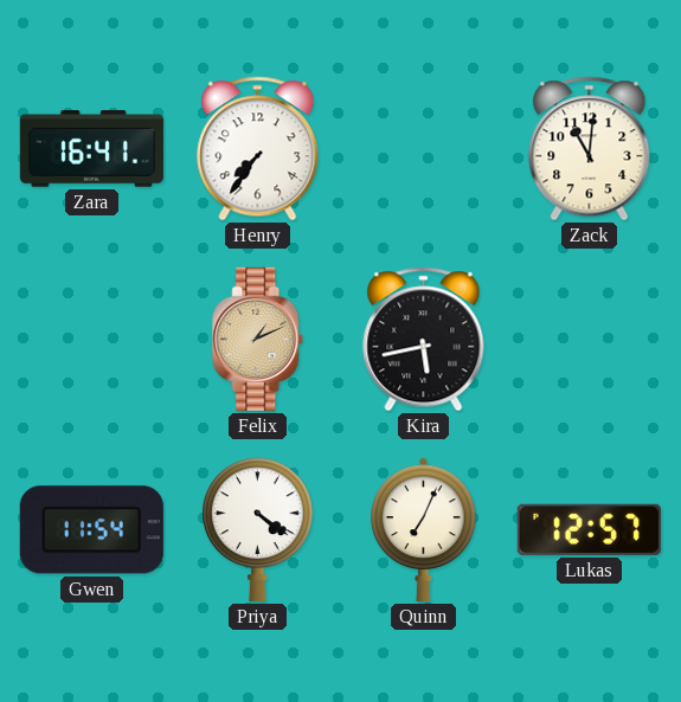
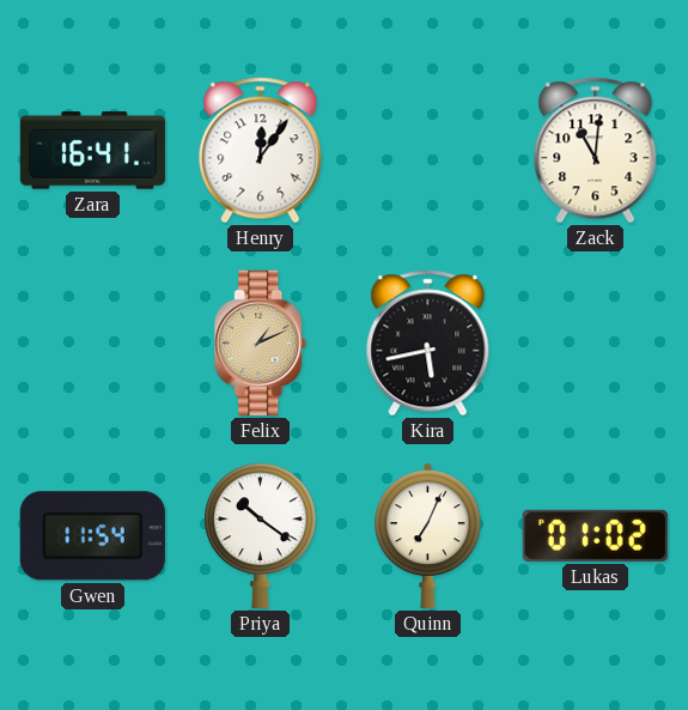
Henry: 7:36 -> 12:06 (261, 151)
Priya: 4:21 -> 10:21 (261, 535)
Lukas: 12:57 -> 01:02 (595, 535)
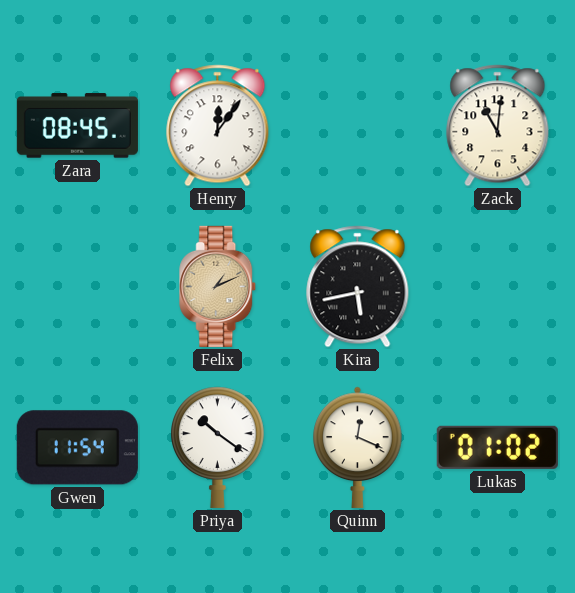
Zara: 16:41 -> 08:45 (77, 126)
Quinn: 7:04 -> 12:19 (358, 447)
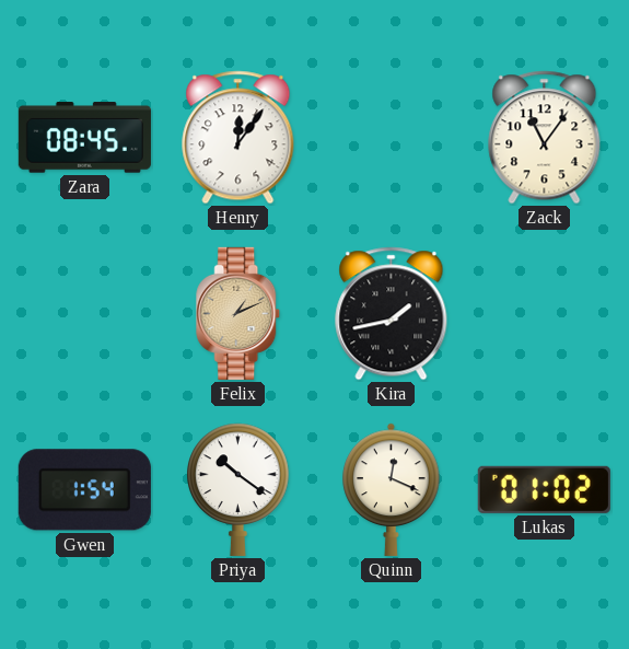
Zack: 11:01 -> 11:06 (545, 138)
Kira: 5:43 -> 1:43 (392, 314)
Gwen: 11:54 -> 1:54 (84, 490)
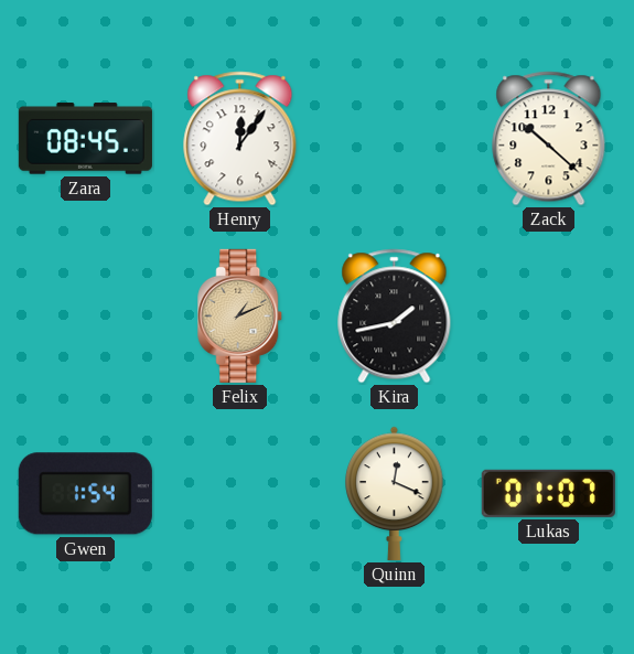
Zack: 11:06 -> 10:22 (549, 139)
Priya: 10:21 -> none (238, 489)
Lukas: 01:02 -> 01:07 (548, 493)
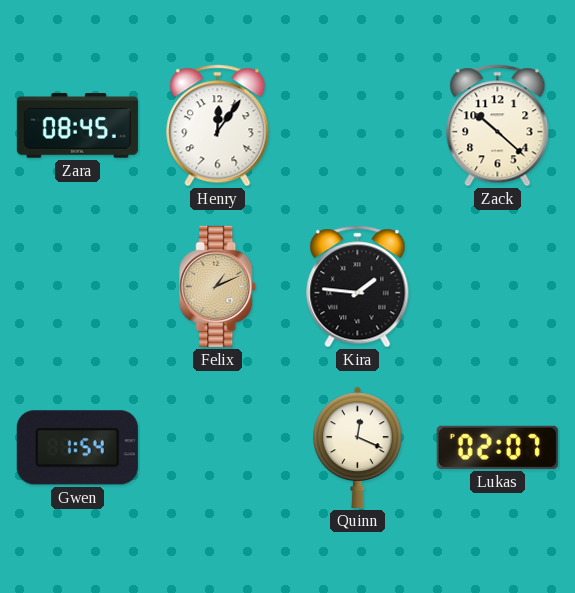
Kira: 1:43 -> 1:46 (358, 287)
Lukas: 01:07 -> 02:07 (497, 447)
